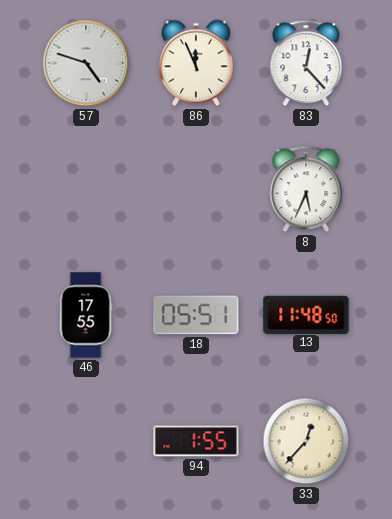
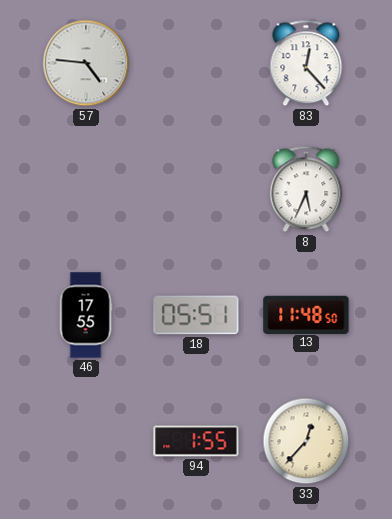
57: 4:48 -> 4:46 (86, 63)
86: 11:56 -> none (196, 63)
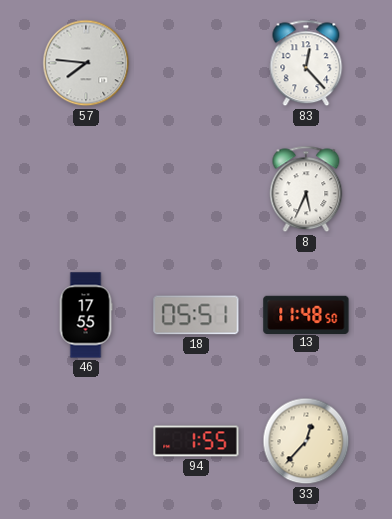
57: 4:46 -> 7:46 (86, 63)
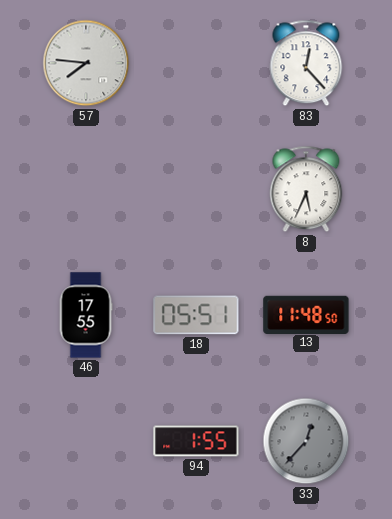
33 dial: cream -> grey (306, 441)
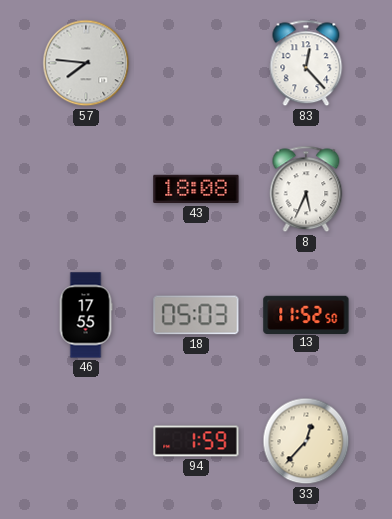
43: none -> 18:08 (196, 189)
18: 05:51 -> 05:03 (196, 315)
13: 11:48 -> 11:52 (306, 314)
94: 1:55 -> 1:59 (196, 441)
33 dial: grey -> cream (306, 441)
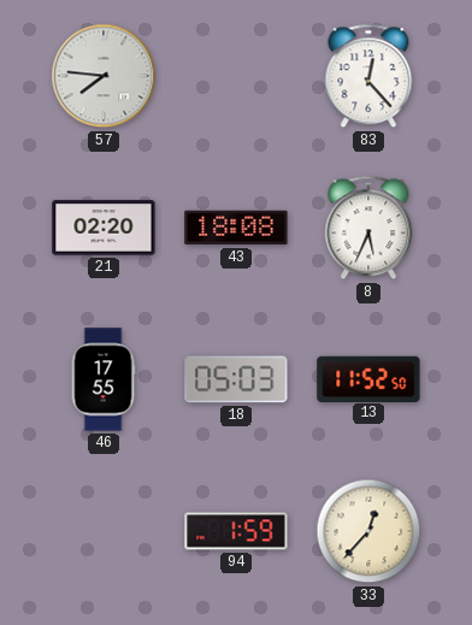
21: none -> 02:20 (104, 228)
